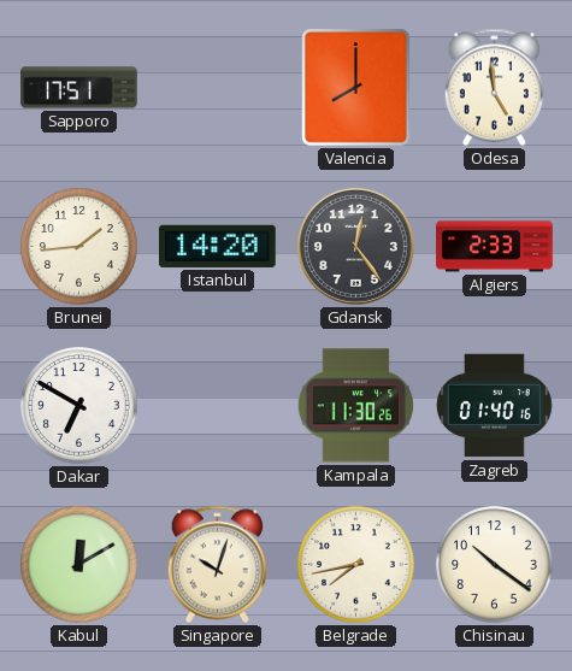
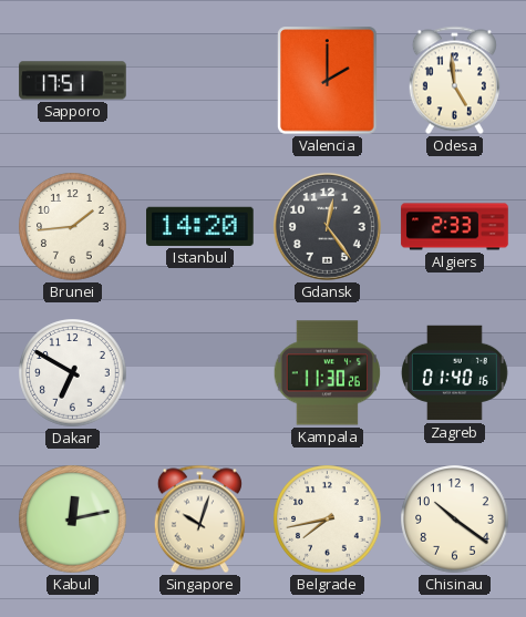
Valencia: 8:00 -> 2:00 (328, 81)
Kabul: 12:10 -> 12:13 (73, 520)
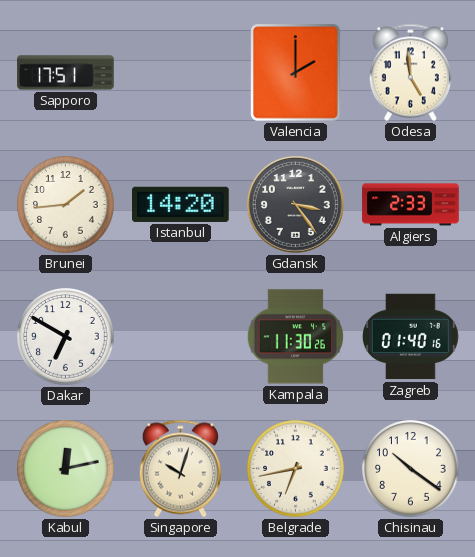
Gdansk: 12:24 -> 3:24 (295, 204)
Belgrade: 7:43 -> 6:43 (296, 469)
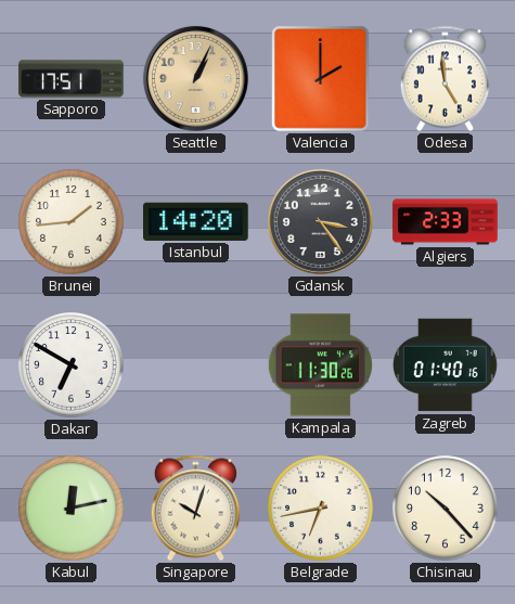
Seattle: none -> 1:04 (195, 78)
Chisinau: 10:21 -> 10:23 (446, 509)
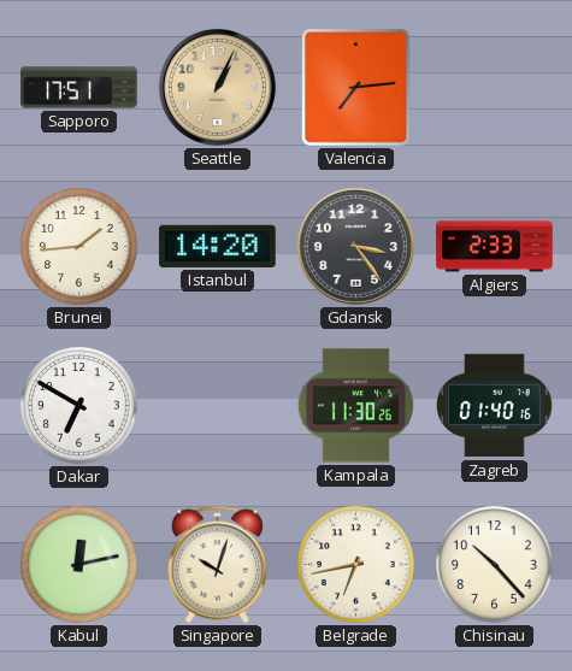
Valencia: 2:00 -> 7:14 (356, 88)
Odesa: 4:59 -> none (445, 79)
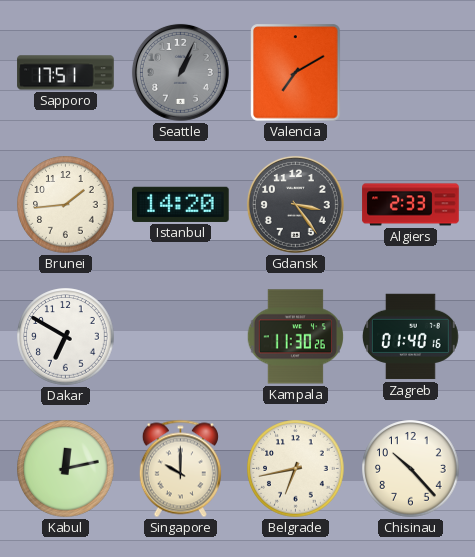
Seattle dial: champagne -> grey (180, 72)
Valencia: 7:14 -> 7:10 (296, 73)
Singapore: 10:03 -> 10:00 (180, 469)
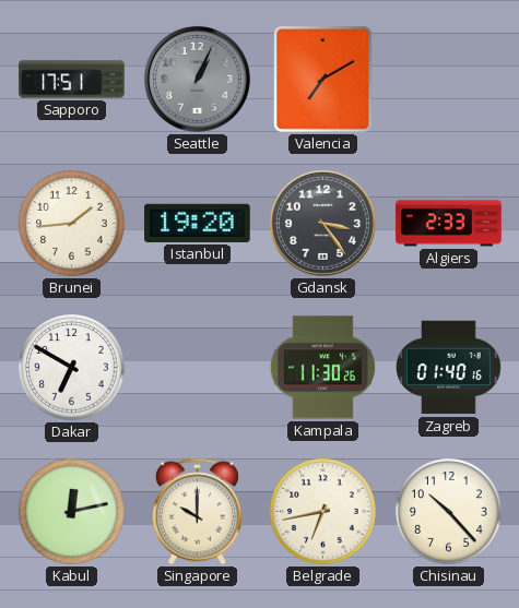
Istanbul: 14:20 -> 19:20 (198, 223)
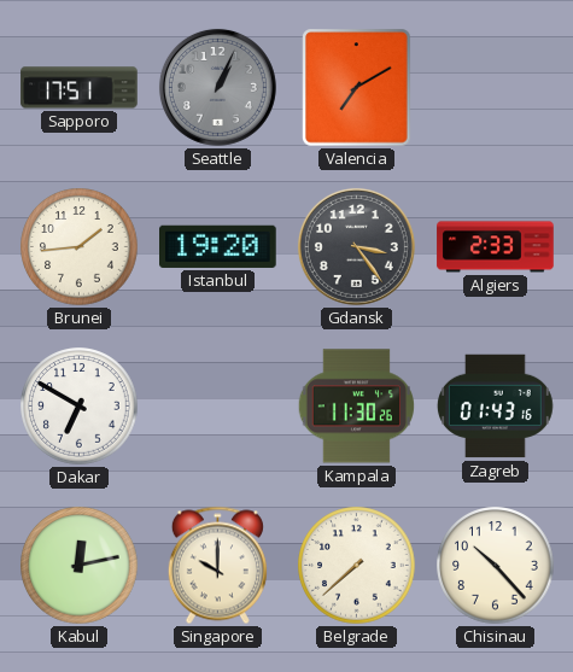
Zagreb: 01:40 -> 01:43 (495, 407)
Belgrade: 6:43 -> 7:38 (357, 566)
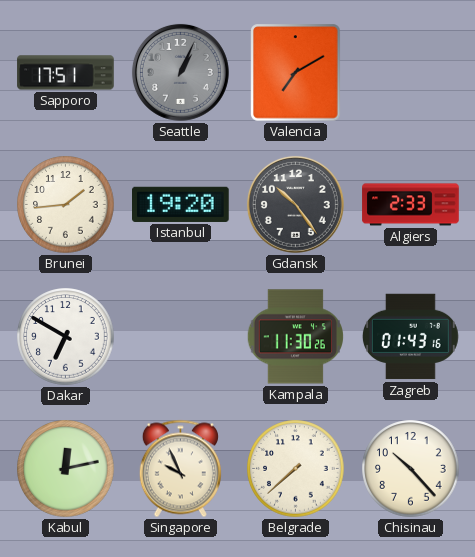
Gdansk: 3:24 -> 10:24 (295, 204)
Singapore: 10:00 -> 9:56 (180, 469)
